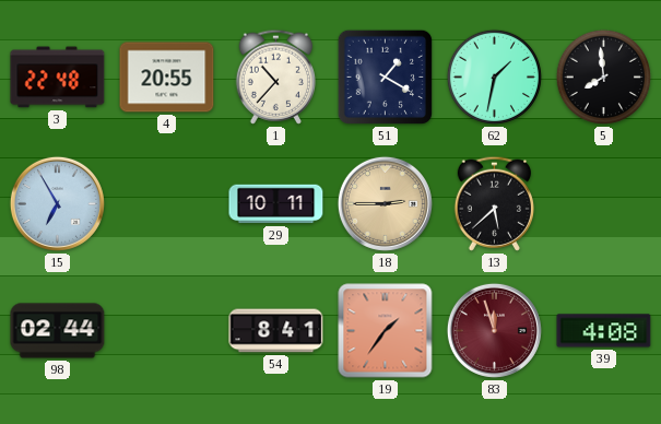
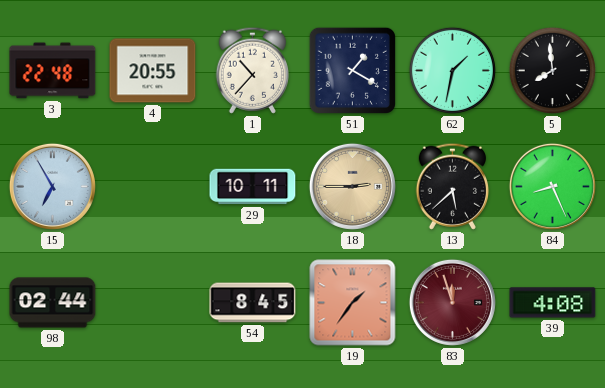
84: none -> 8:26 (552, 186)
54: 8:41 -> 8:45 (253, 303)
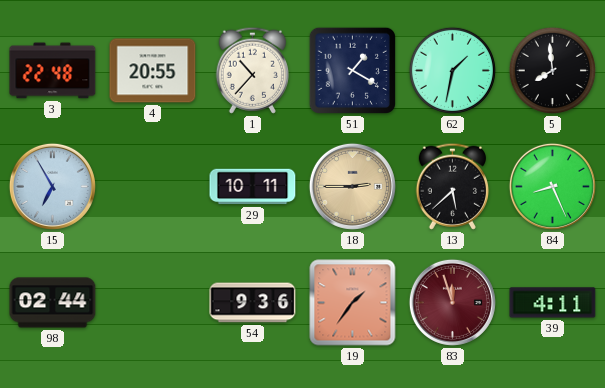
54: 8:45 -> 9:36 (253, 303)
39: 4:08 -> 4:11 (553, 303)
